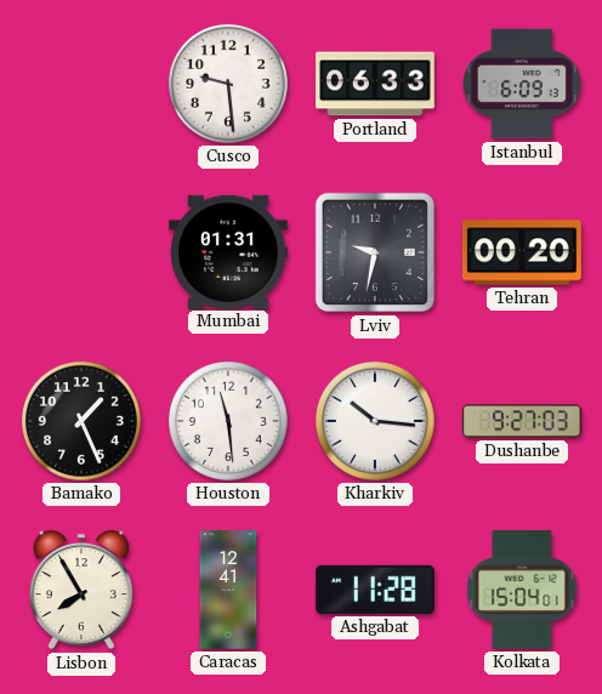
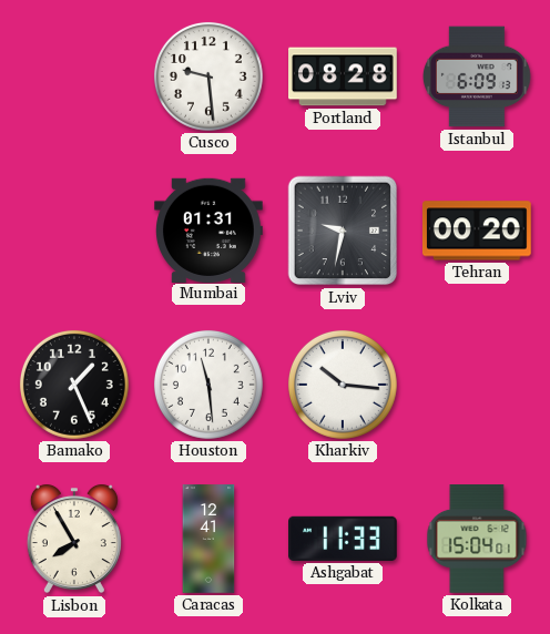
Portland: 06:33 -> 08:28 (344, 76)
Dushanbe: 9:27 -> none (523, 421)
Ashgabat: 11:28 -> 11:33 (344, 539)
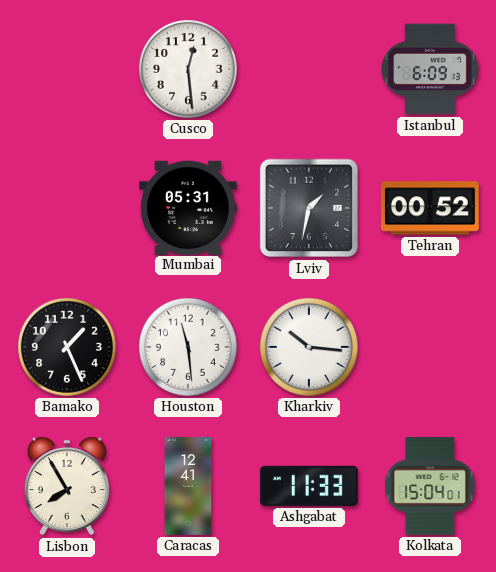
Cusco: 9:29 -> 12:29 (188, 69)
Portland: 08:28 -> none (344, 76)
Mumbai: 01:31 -> 05:31 (189, 207)
Lviv: 9:32 -> 1:32 (309, 208)
Tehran: 00:20 -> 00:52 (430, 208)
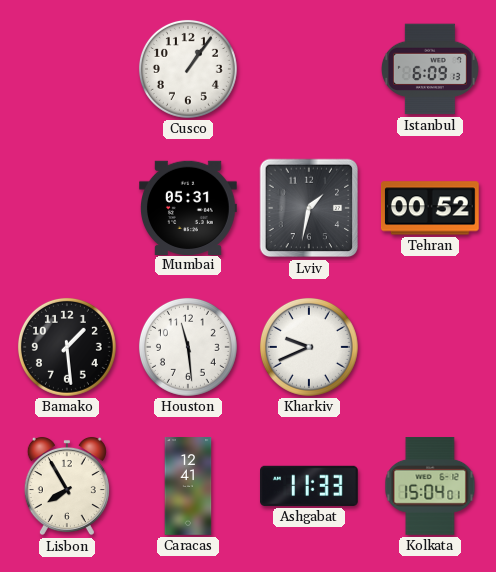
Cusco: 12:29 -> 1:06 (188, 69)
Bamako: 1:26 -> 1:29 (67, 347)
Kharkiv: 10:16 -> 9:41 (309, 347)
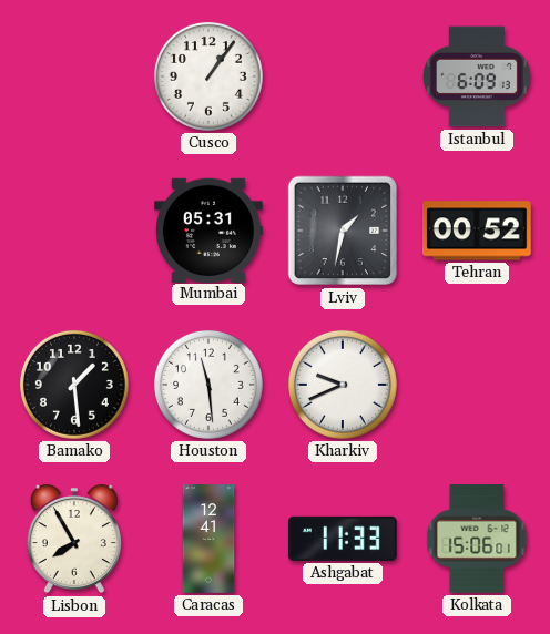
Kolkata: 15:04 -> 15:06 (477, 540)
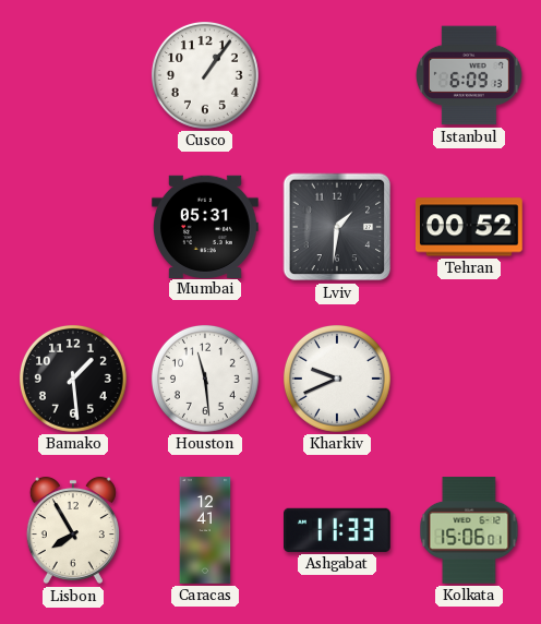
Lviv: 1:32 -> 1:31 (337, 227)
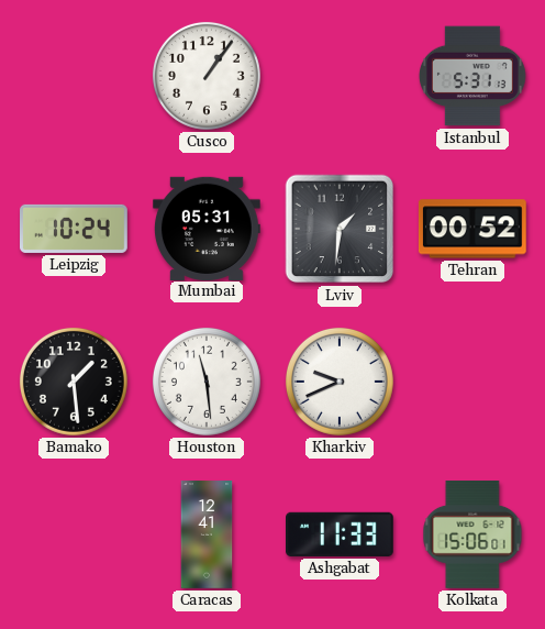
Istanbul: 6:09 -> 5:31 (472, 76)
Leipzig: none -> 10:24 (75, 229)
Lisbon: 7:55 -> none (73, 530)
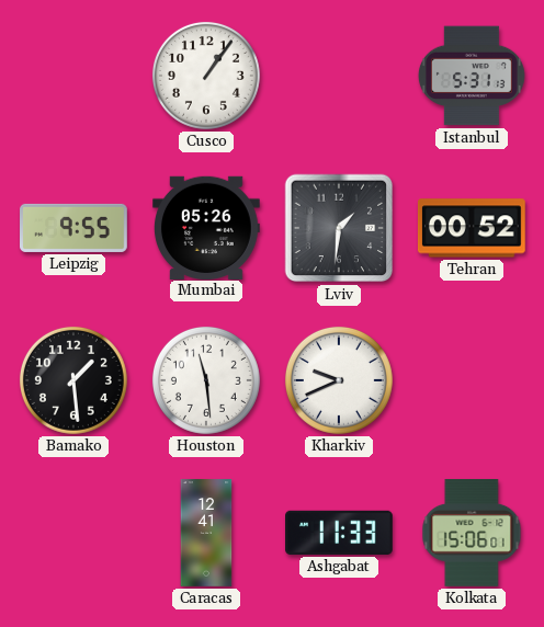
Leipzig: 10:24 -> 9:55 (75, 228)
Mumbai: 05:31 -> 05:26 (207, 227)
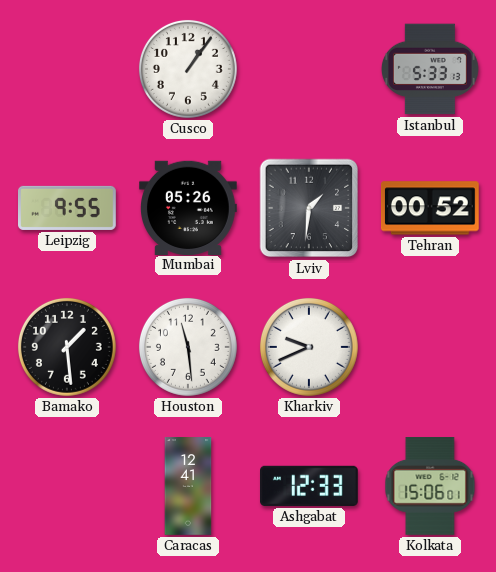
Istanbul: 5:31 -> 5:33 (430, 69)
Ashgabat: 11:33 -> 12:33 (310, 486)
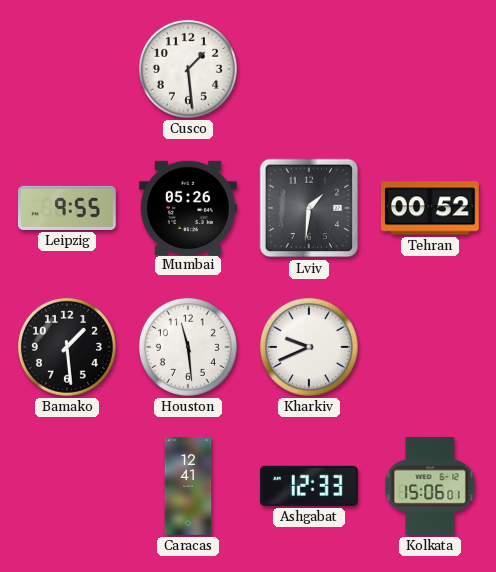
Cusco: 1:06 -> 1:29 (188, 69)
Istanbul: 5:33 -> none (430, 69)
